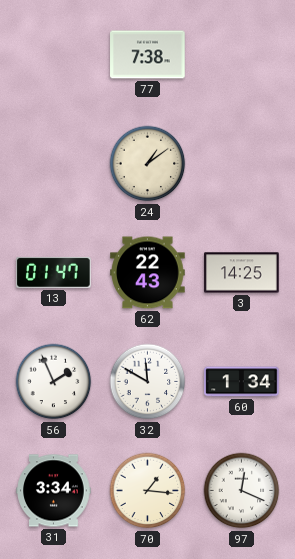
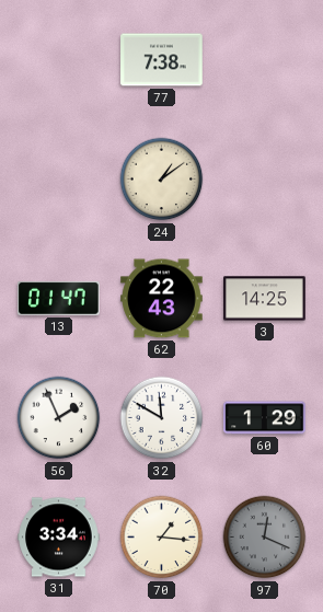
60: 1:34 -> 1:29 (265, 418)
97 dial: white -> grey (265, 538)
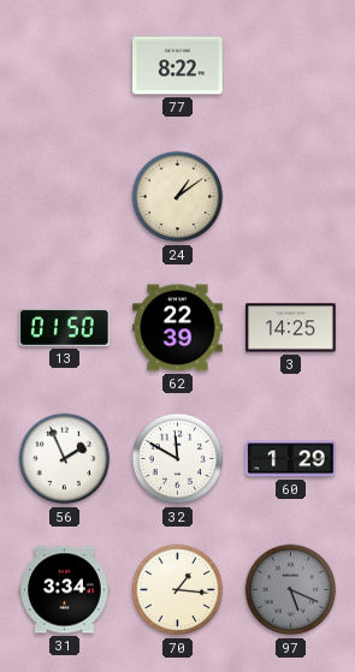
77: 7:38 -> 8:22 (178, 66)
13: 01:47 -> 01:50 (65, 327)
62: 22:43 -> 22:39 (178, 328)
97: 12:19 -> 5:19 (291, 590)
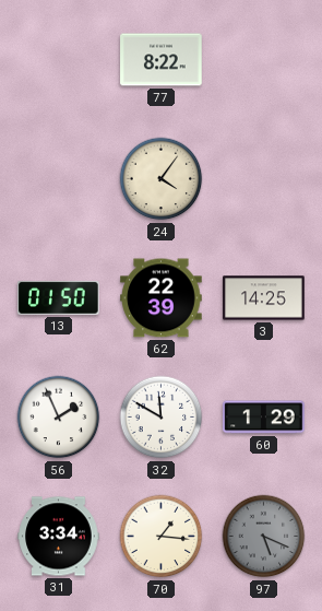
24: 1:09 -> 4:06 (162, 179)
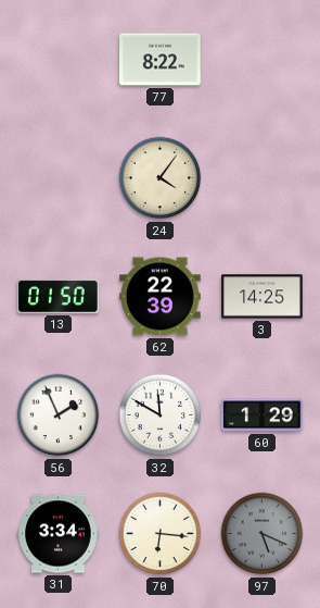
70: 1:16 -> 6:16 (161, 534)
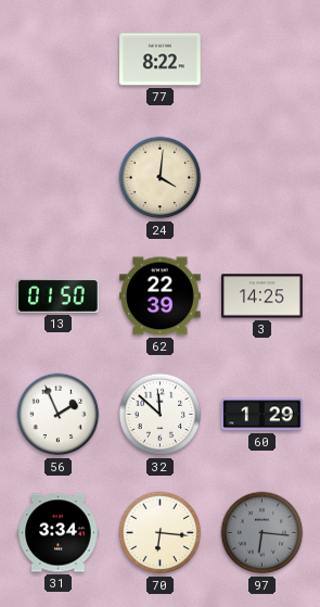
24: 4:06 -> 4:01 (161, 178)
32: 11:50 -> 11:52 (161, 415)
97: 5:19 -> 6:16 (263, 533)
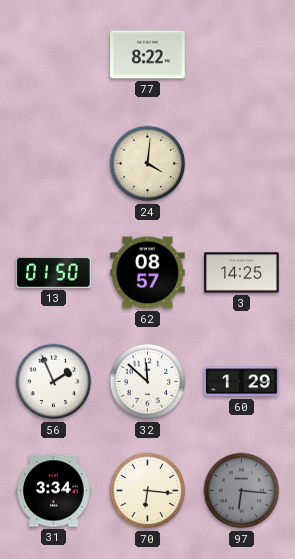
62: 22:39 -> 08:57 (148, 273)
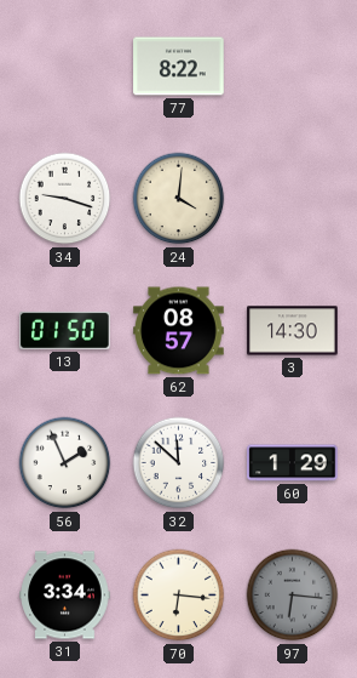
34: none -> 9:18 (65, 199)
3: 14:25 -> 14:30 (293, 331)
